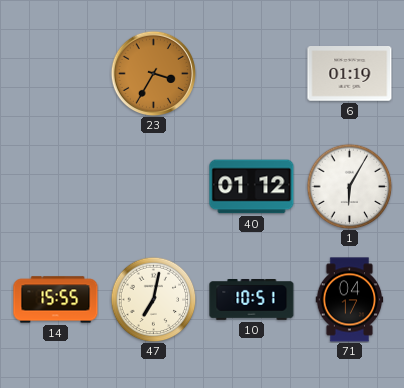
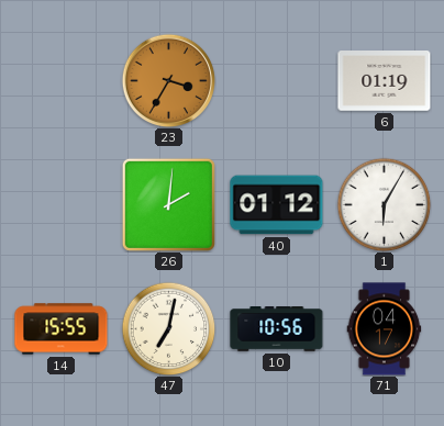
26: none -> 2:01 (168, 204)
10: 10:51 -> 10:56 (277, 329)
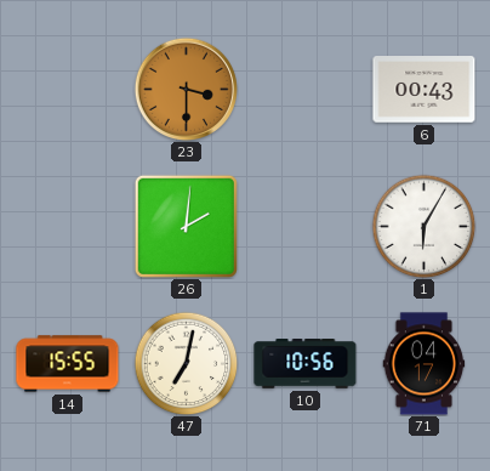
23: 3:35 -> 3:30 (186, 89)
6: 01:19 -> 00:43 (425, 90)
40: 01:12 -> none (277, 205)
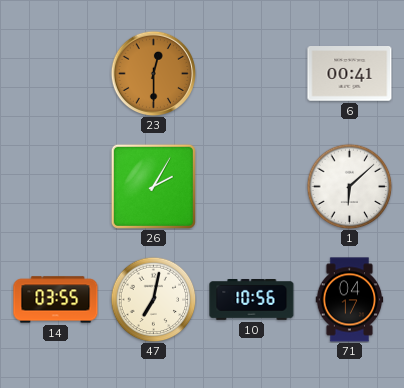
23: 3:30 -> 12:30 (153, 73)
6: 00:43 -> 00:41 (350, 74)
26: 2:01 -> 2:05 (153, 186)
1: 6:05 -> 6:08 (349, 186)
14: 15:55 -> 03:55 (56, 300)
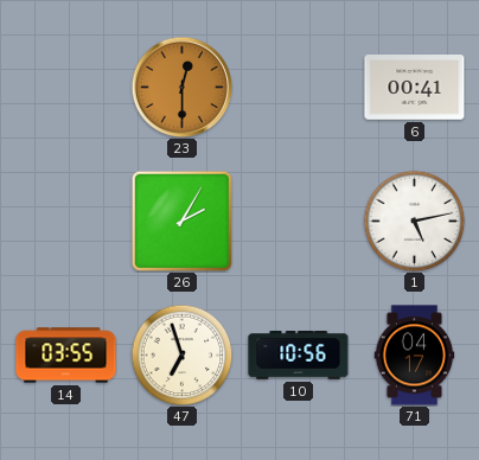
1: 6:08 -> 5:13 (414, 221)
47: 7:02 -> 6:57 (181, 354)
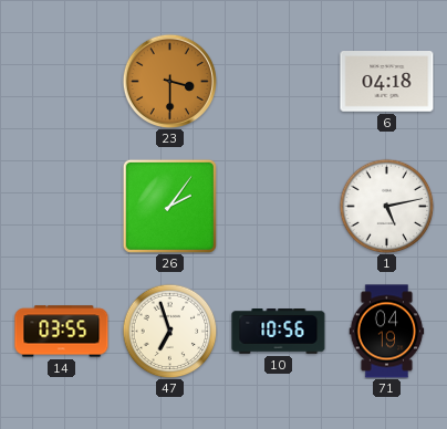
23: 12:30 -> 3:30 (169, 81)
6: 00:41 -> 04:18 (387, 82)
26: 2:05 -> 2:06 (169, 206)
71: 04:17 -> 04:19 (387, 332)
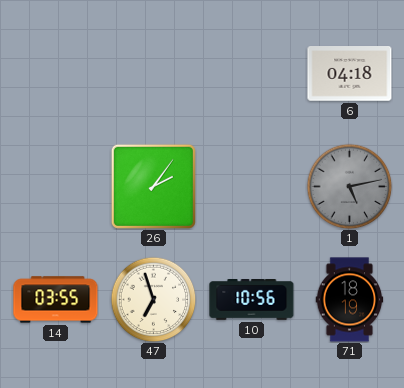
23: 3:30 -> none (169, 81)
1 dial: white -> grey (349, 186)
71: 04:19 -> 18:19 (350, 300)
